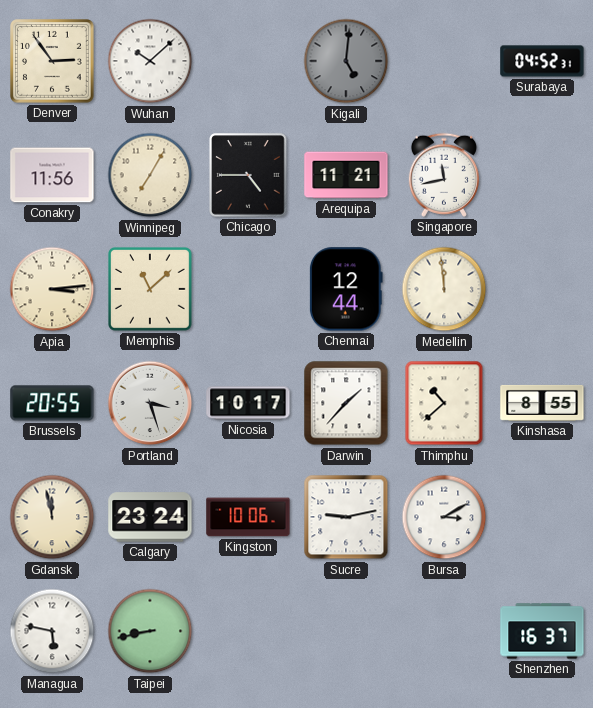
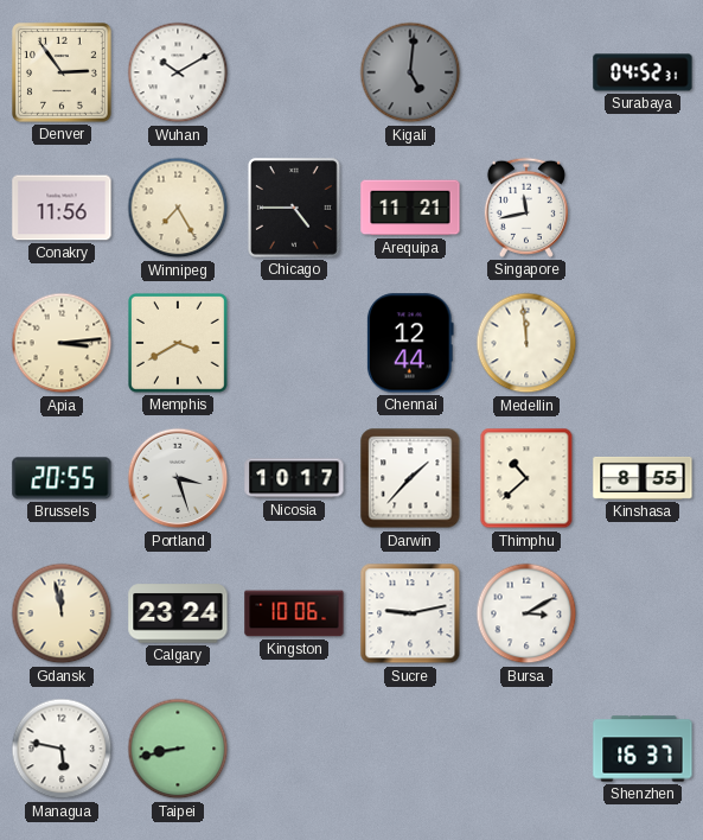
Wuhan: 10:08 -> 10:10 (178, 72)
Winnipeg: 7:05 -> 7:25 (178, 208)
Memphis: 11:08 -> 3:40 (179, 344)
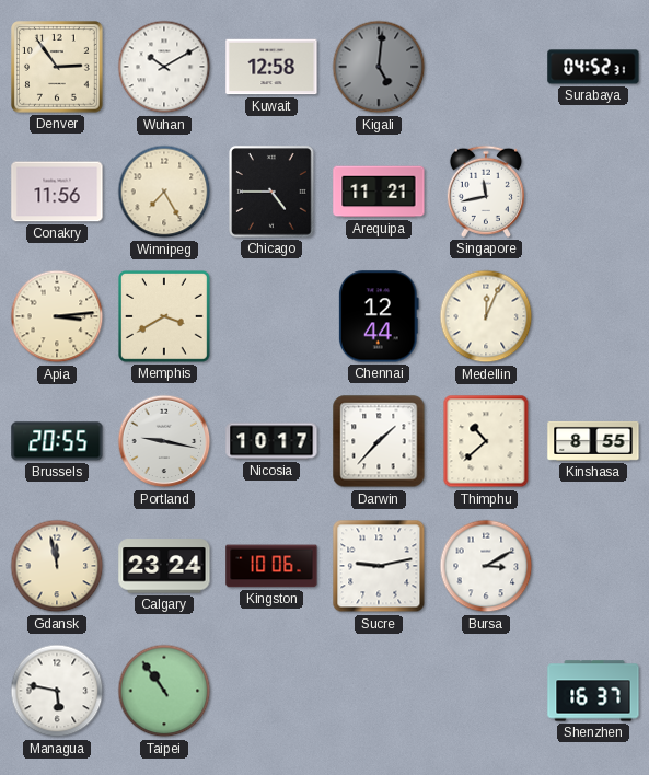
Kuwait: none -> 12:58 (271, 67)
Medellin: 11:59 -> 12:04 (486, 316)
Portland: 3:27 -> 9:17 (164, 441)
Taipei: 8:43 -> 10:54 (164, 691)
